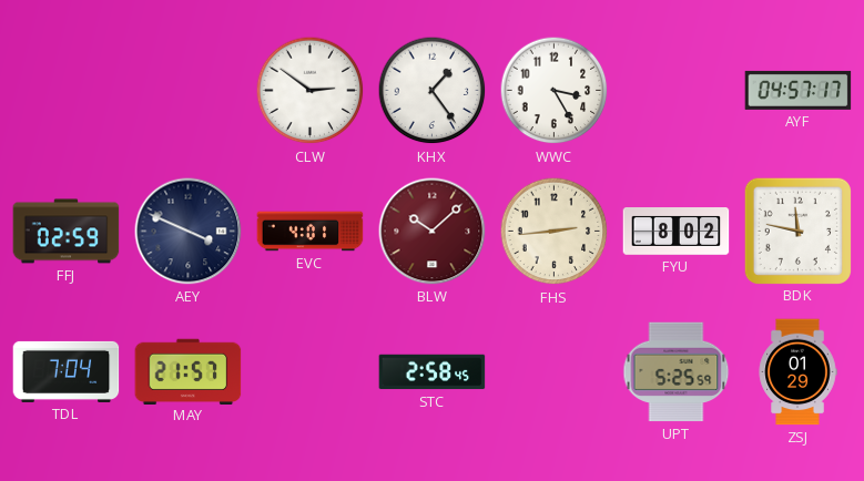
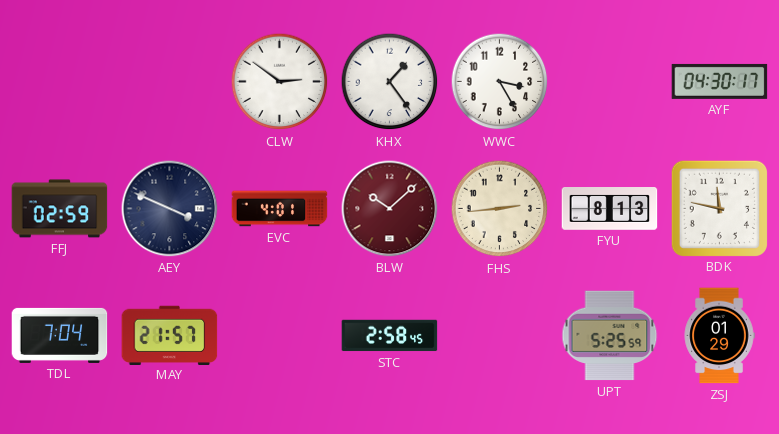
AYF: 04:57 -> 04:30 (720, 81)
FYU: 8:02 -> 8:13 (610, 209)
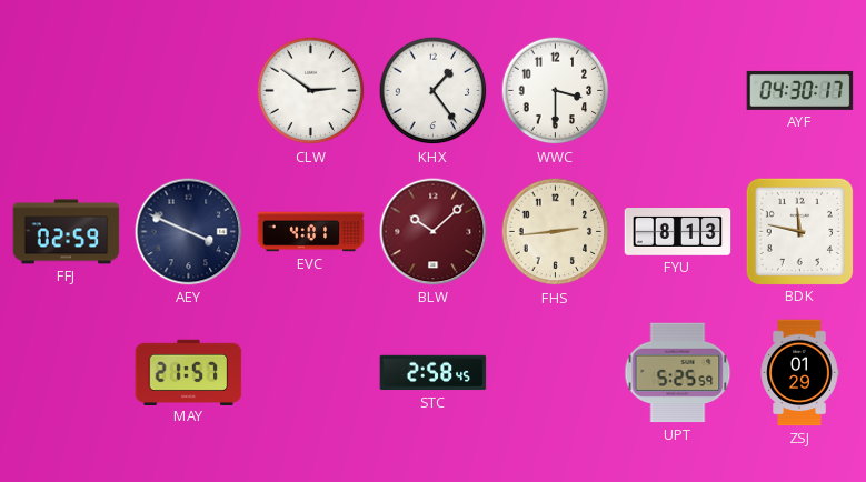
WWC: 3:25 -> 3:30 (556, 91)
TDL: 7:04 -> none (60, 335)
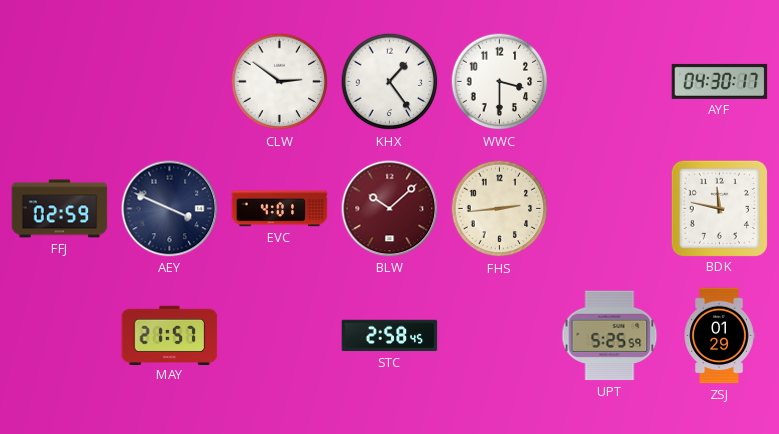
FYU: 8:13 -> none (678, 232)
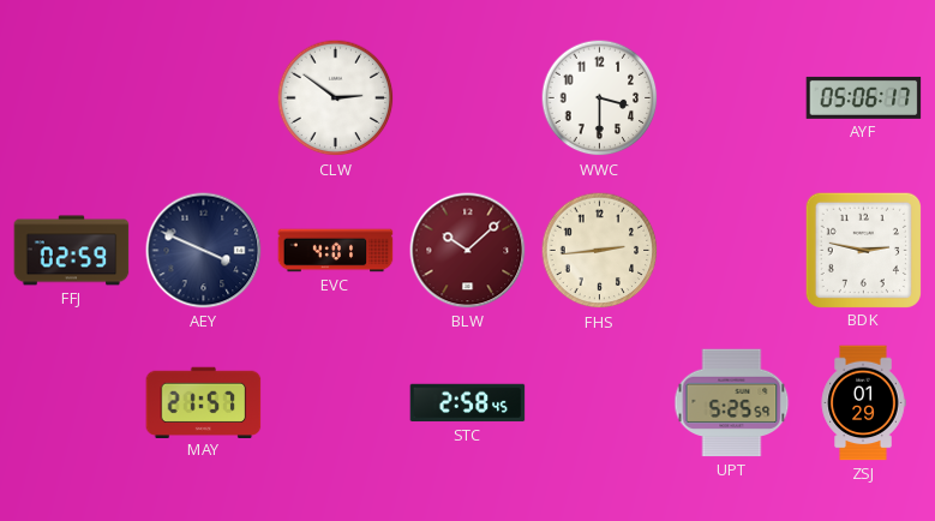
KHX: 1:24 -> none (390, 82)
AYF: 04:30 -> 05:06 (864, 97)
BDK: 11:47 -> 2:47 (863, 250)
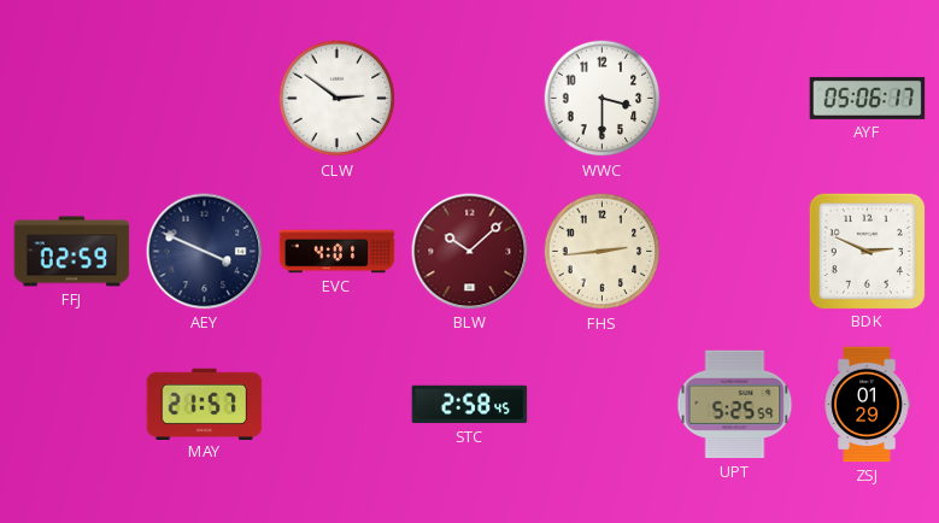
BDK: 2:47 -> 2:49 (867, 251)
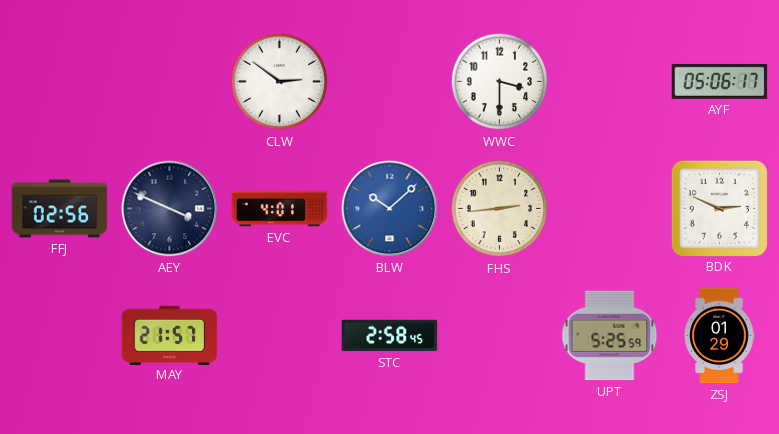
FFJ: 02:59 -> 02:56 (60, 209)
BLW dial: burgundy -> blue (390, 209)
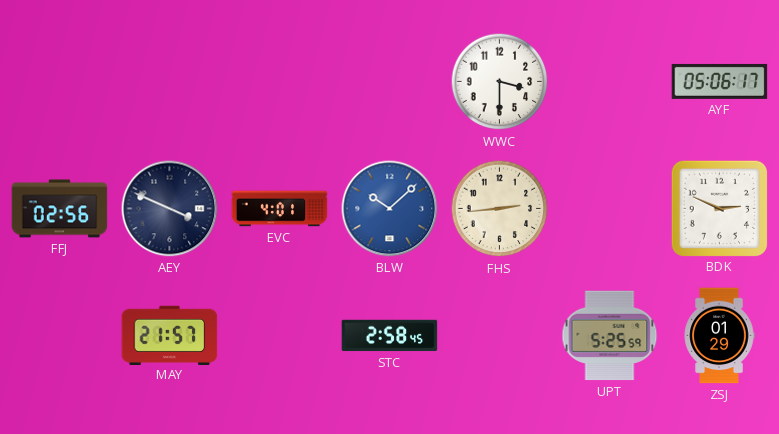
CLW: 2:51 -> none (280, 82)
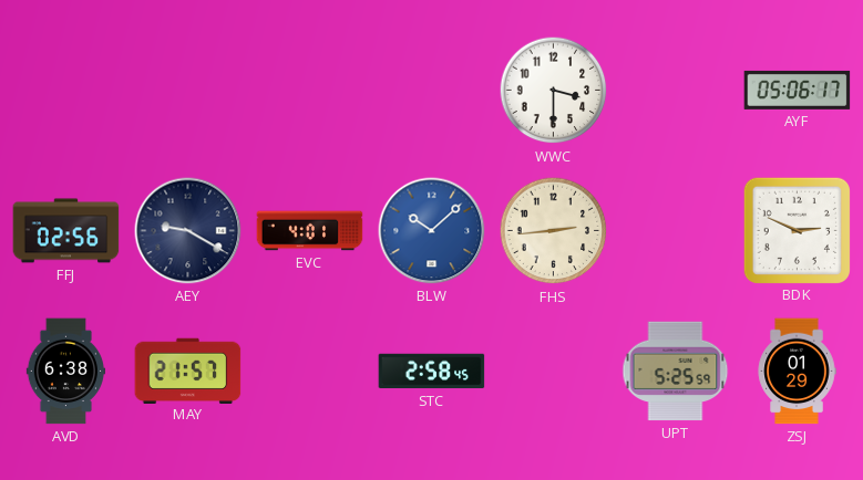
AEY: 3:49 -> 9:20 (188, 231)
AVD: none -> 6:38 (65, 372)
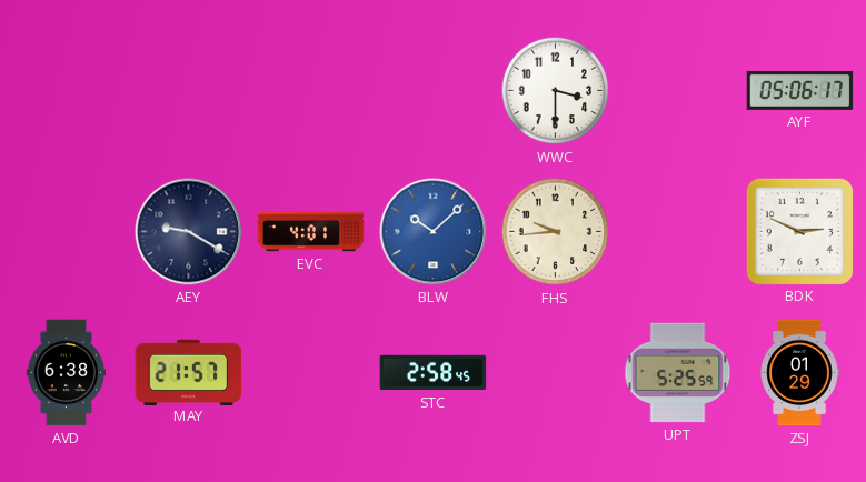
FFJ: 02:56 -> none (66, 231)
FHS: 2:44 -> 9:44 (556, 232)
